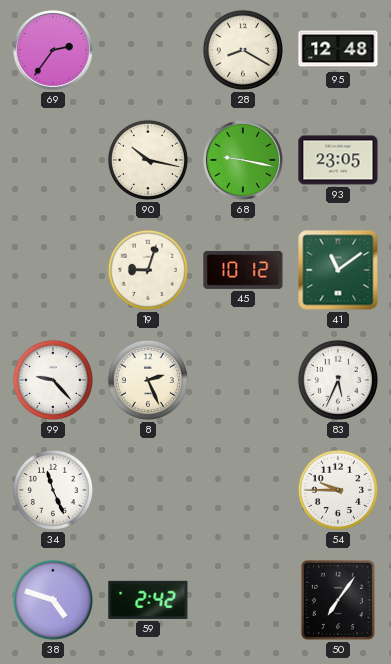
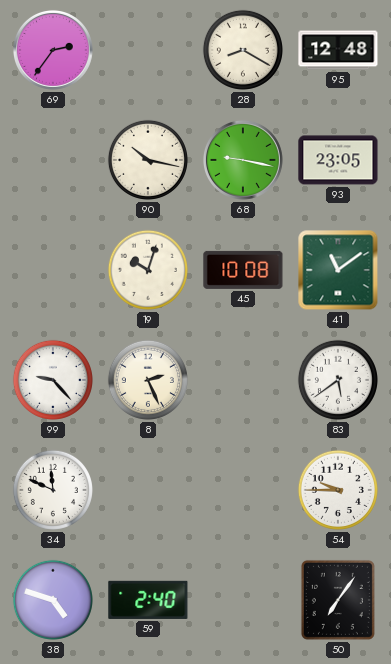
19: 9:03 -> 10:03 (148, 270)
45: 10:12 -> 10:08 (243, 270)
83: 5:34 -> 5:39 (338, 380)
34: 11:26 -> 11:49 (53, 490)
59: 2:42 -> 2:40 (148, 600)
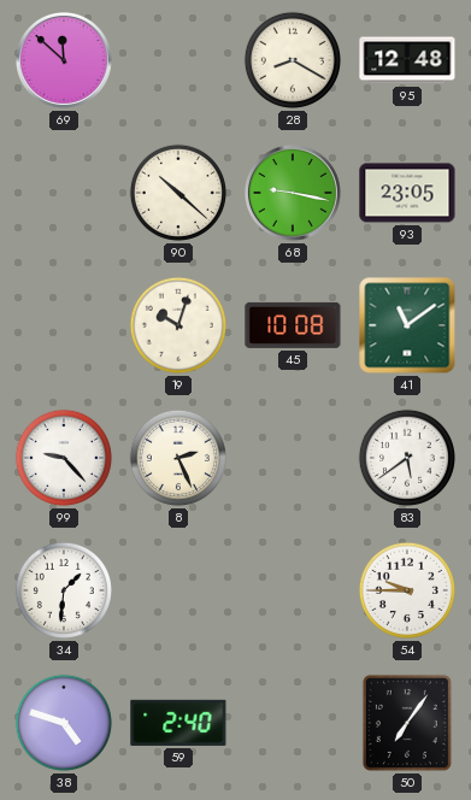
69: 2:36 -> 11:52 (64, 60)
90: 10:17 -> 10:22 (178, 193)
34: 11:49 -> 1:31 (64, 590)
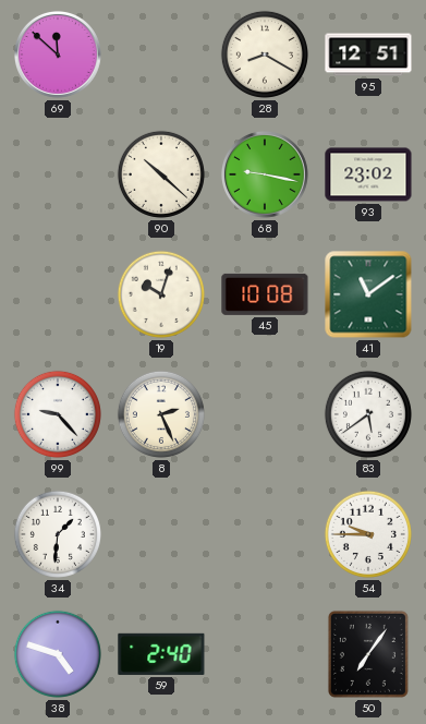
95: 12:48 -> 12:51 (368, 55)
93: 23:05 -> 23:02 (368, 174)
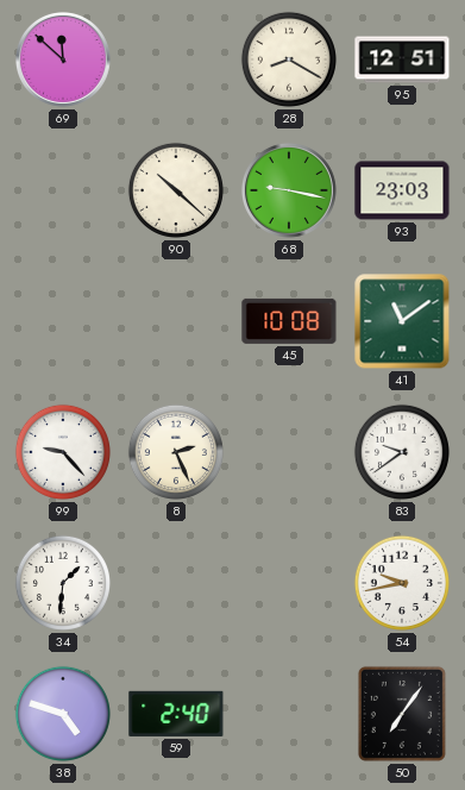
93: 23:02 -> 23:03 (402, 190)
19: 10:03 -> none (161, 294)
83: 5:39 -> 9:39 (402, 452)
54: 9:45 -> 9:43 (402, 583)
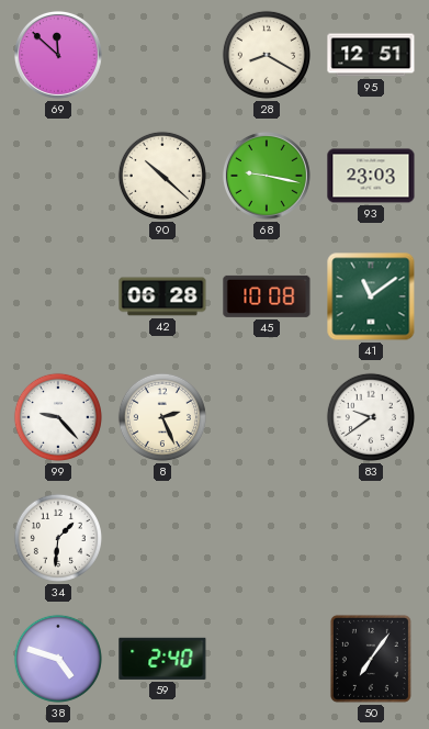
42: none -> 06:28 (162, 296)
54: 9:43 -> none (402, 583)
